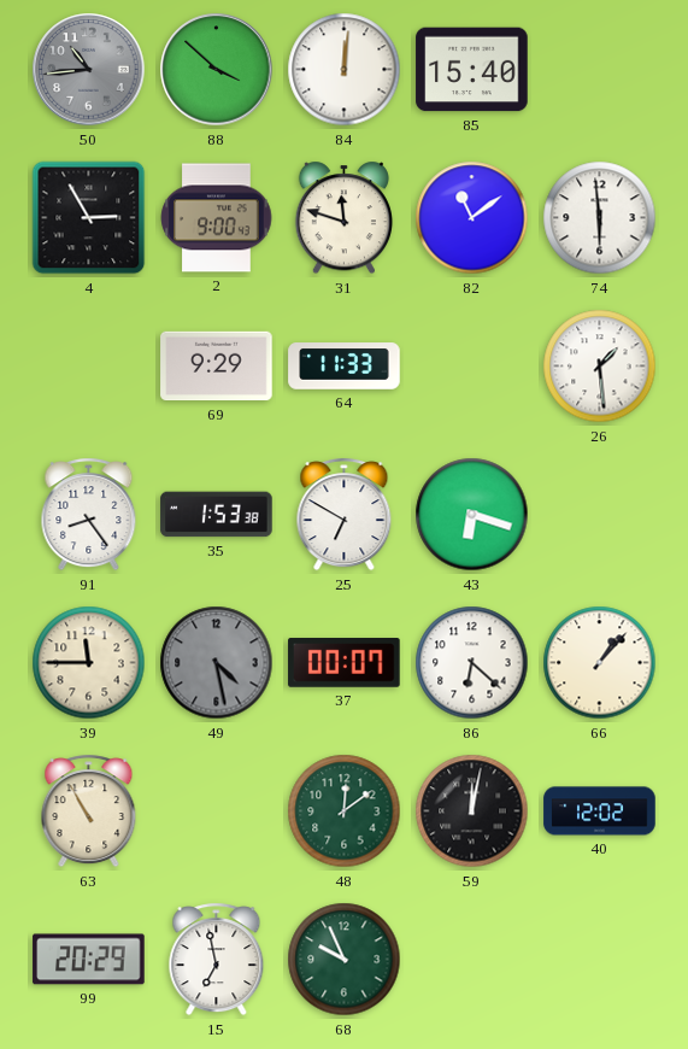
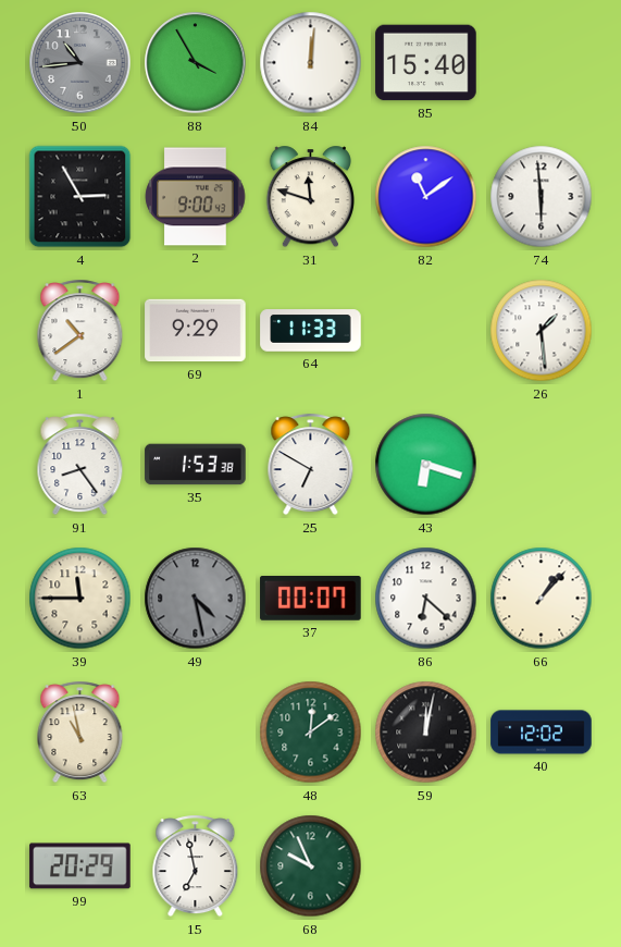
88: 3:52 -> 3:55 (196, 63)
1: none -> 10:39 (80, 331)
63: 10:55 -> 10:58 (80, 733)
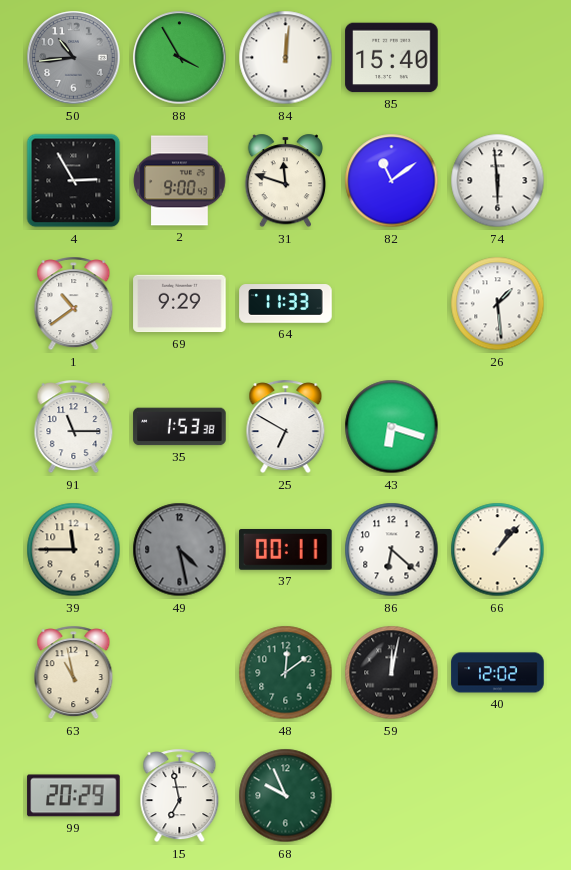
91: 8:24 -> 11:15 (74, 427)
37: 00:07 -> 00:11 (286, 550)
